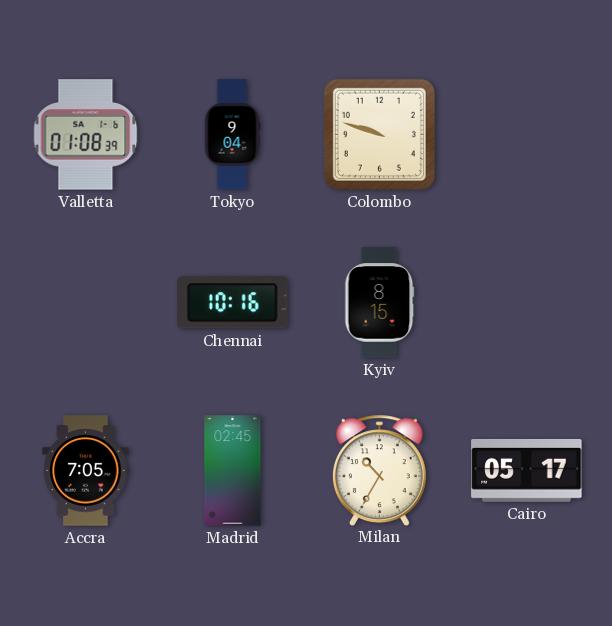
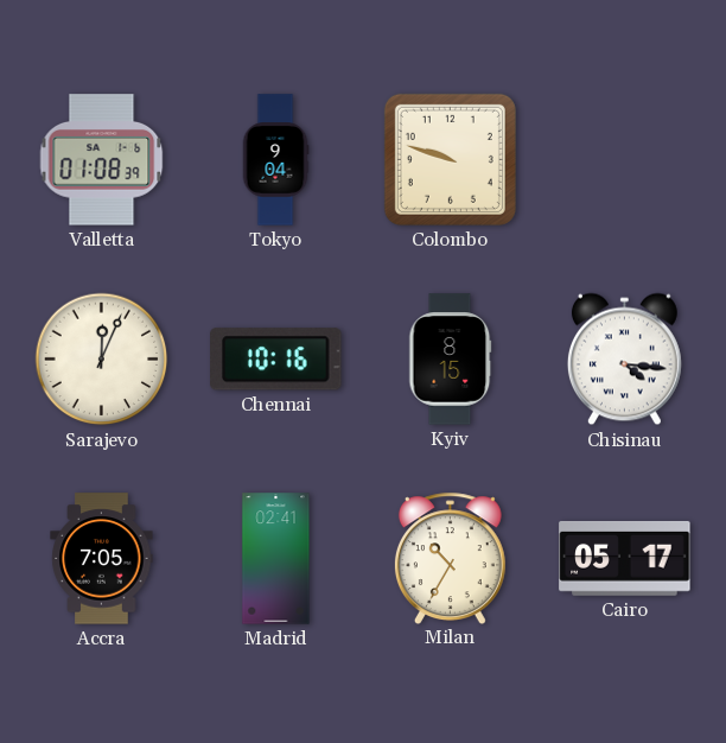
Sarajevo: none -> 12:04 (102, 360)
Chisinau: none -> 4:16 (624, 360)
Madrid: 02:45 -> 02:41 (276, 559)
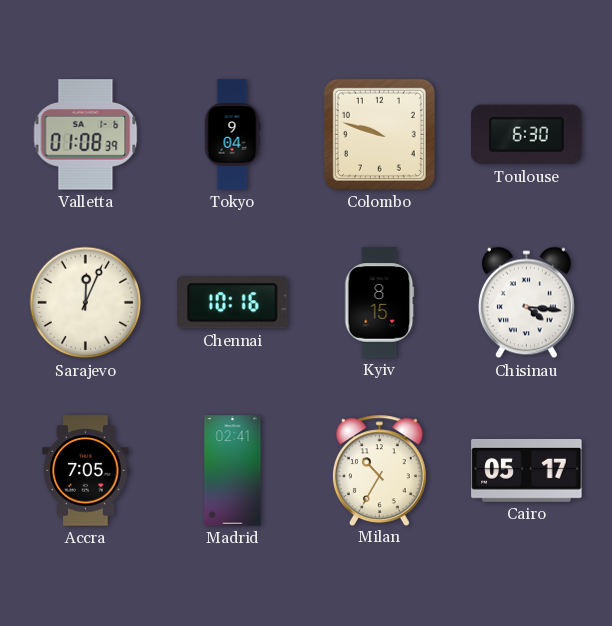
Toulouse: none -> 6:30 (527, 135)
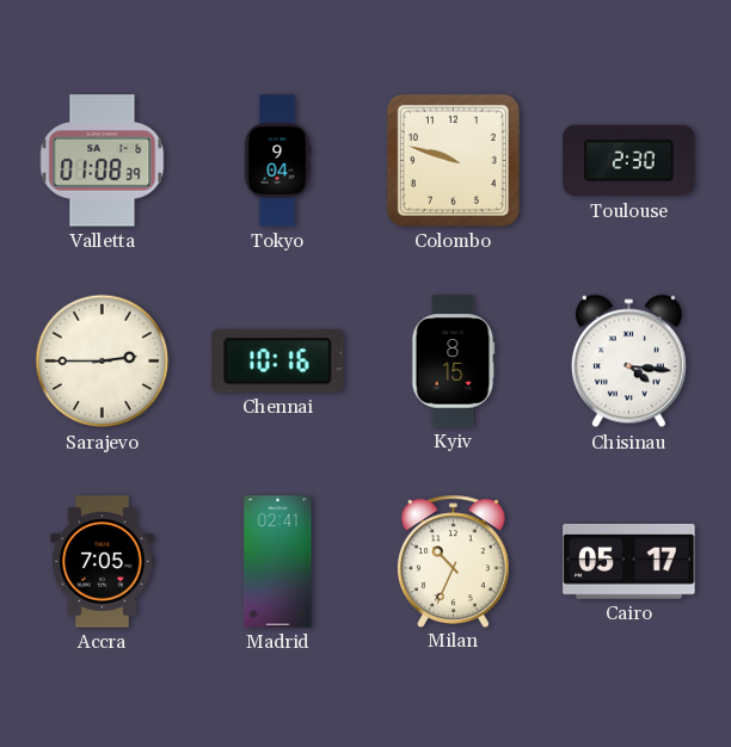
Toulouse: 6:30 -> 2:30 (629, 161)
Sarajevo: 12:04 -> 2:45 (103, 362)
Milan: 10:35 -> 10:34 (453, 561)
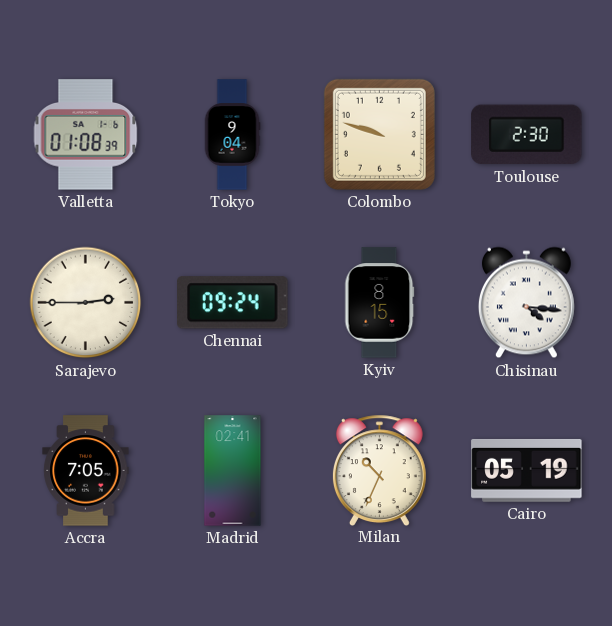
Chennai: 10:16 -> 09:24 (233, 303)
Cairo: 05:17 -> 05:19 (527, 470)
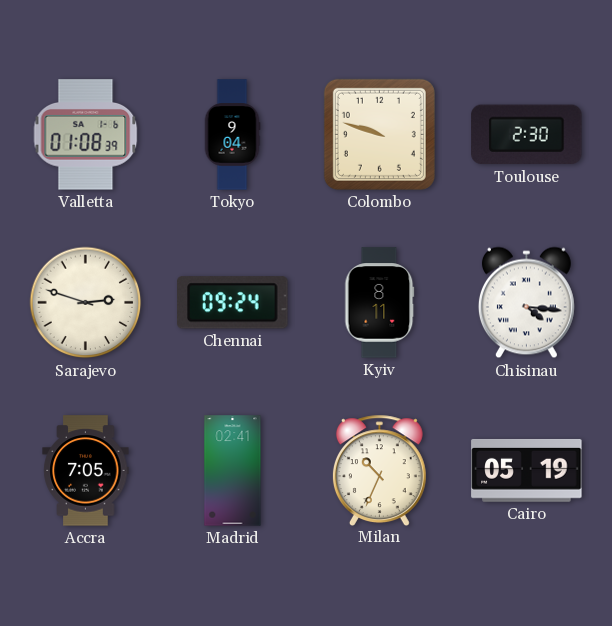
Sarajevo: 2:45 -> 2:48 (86, 303)
Kyiv: 8:15 -> 8:11 (380, 303)
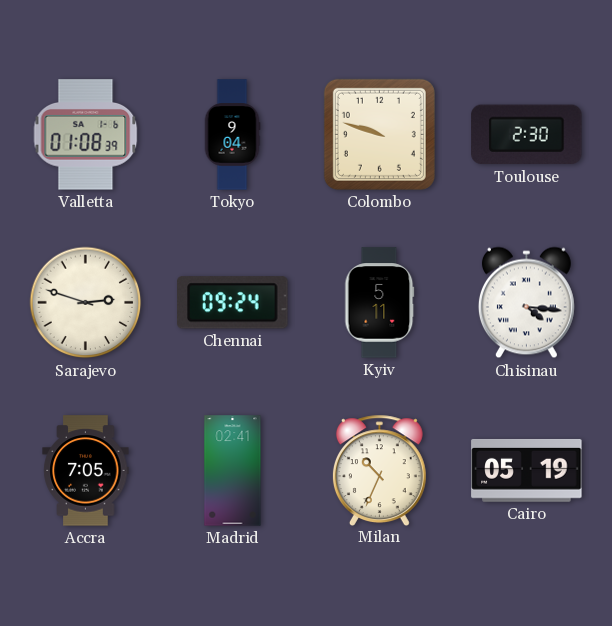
Kyiv: 8:11 -> 5:11 (380, 303)
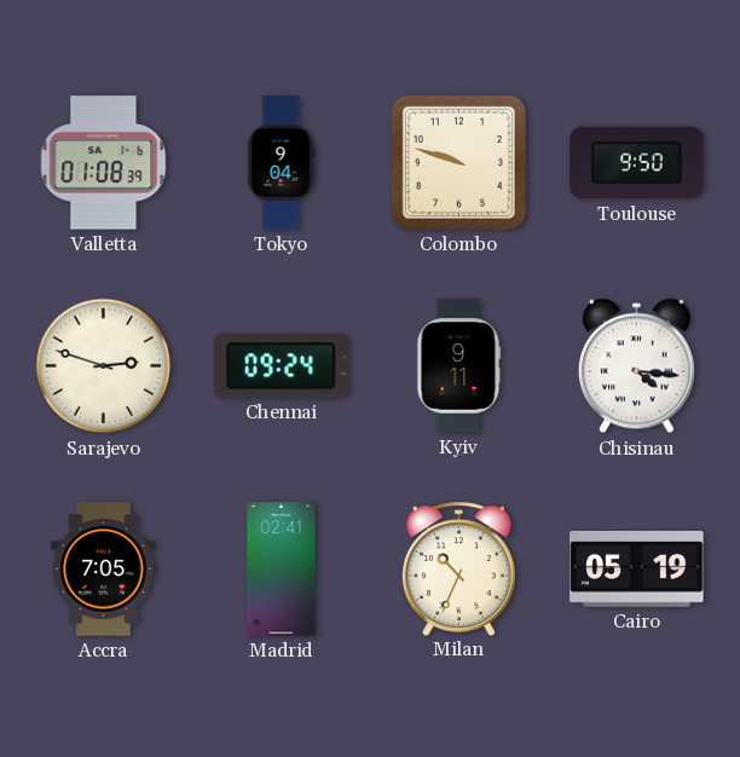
Toulouse: 2:30 -> 9:50 (637, 163)
Kyiv: 5:11 -> 9:11 (459, 366)
